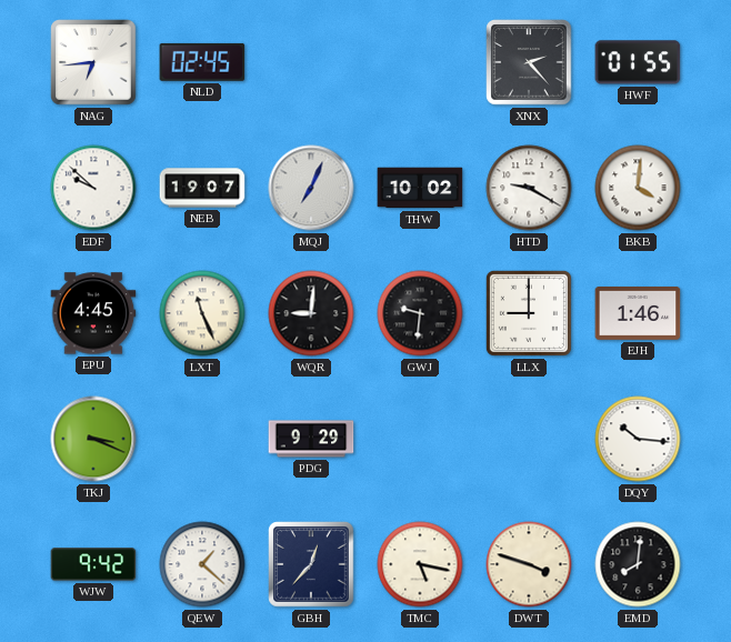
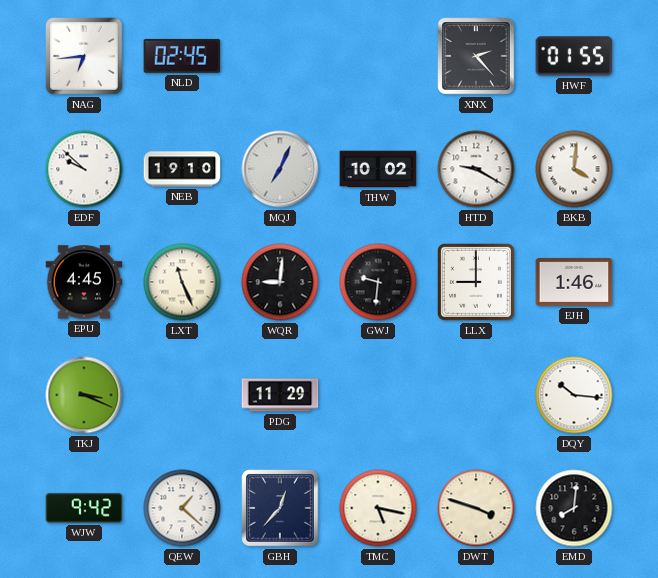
NEB: 19:07 -> 19:10 (182, 169)
PDG: 9:29 -> 11:29 (280, 395)
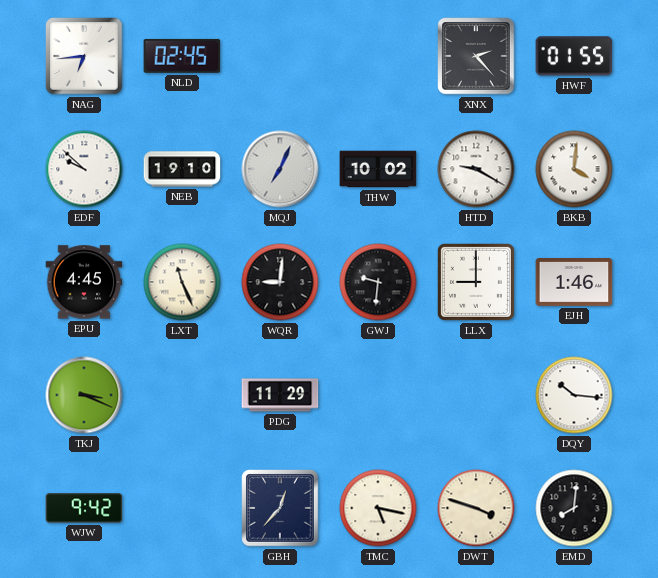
QEW: 1:22 -> none (182, 508)
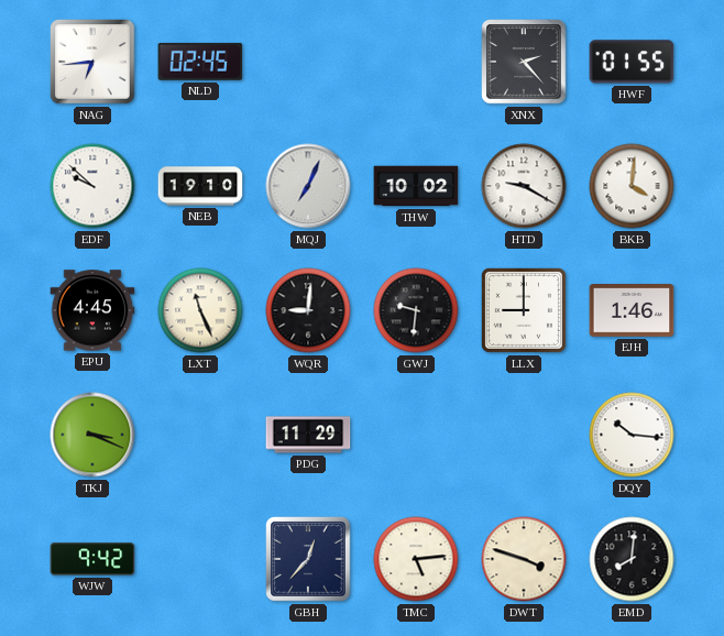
TMC: 5:17 -> 5:14 (416, 559)
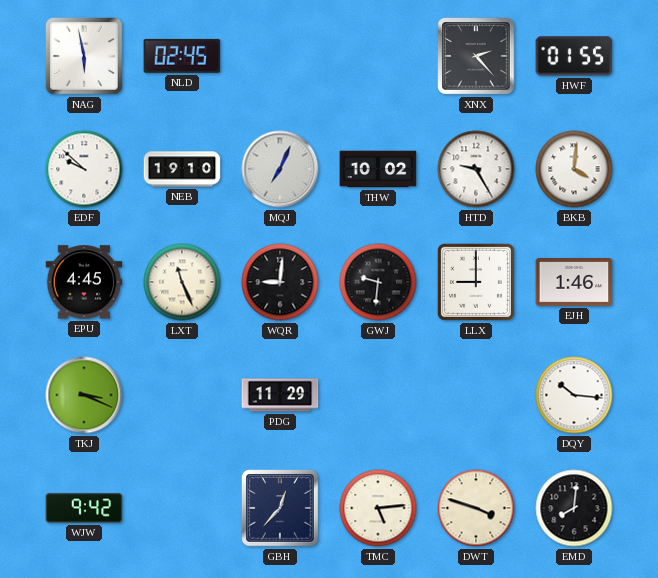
NAG: 6:44 -> 5:58 (84, 56)
HTD: 9:20 -> 9:25 (476, 169)
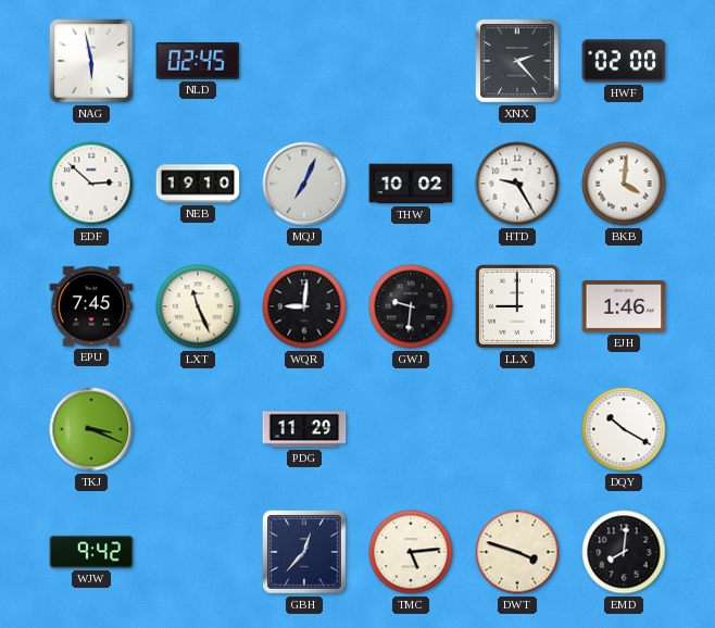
HWF: 01:55 -> 02:00 (624, 61)
EDF: 9:52 -> 2:52 (91, 184)
EPU: 4:45 -> 7:45 (91, 306)
DQY: 10:16 -> 10:20 (624, 429)
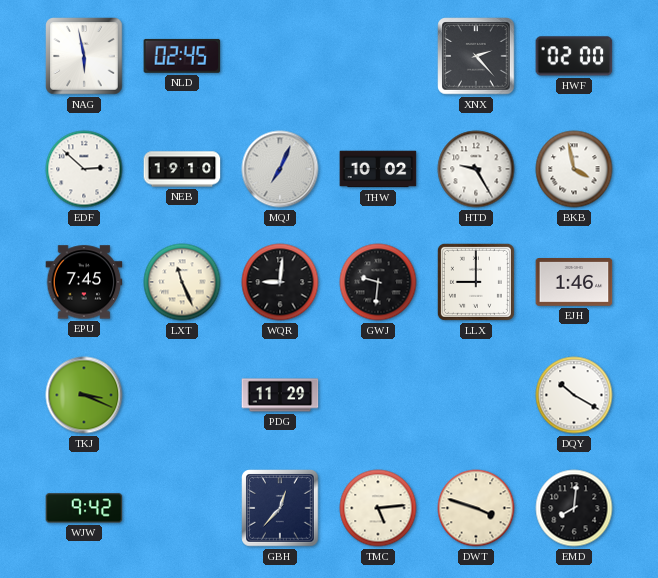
BKB: 4:01 -> 3:58 (574, 169)
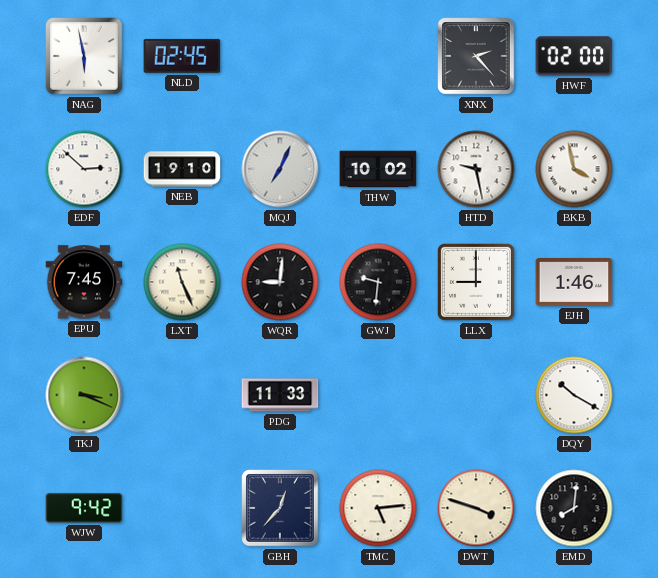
HTD: 9:25 -> 9:28 (476, 169)
PDG: 11:29 -> 11:33 (280, 395)
